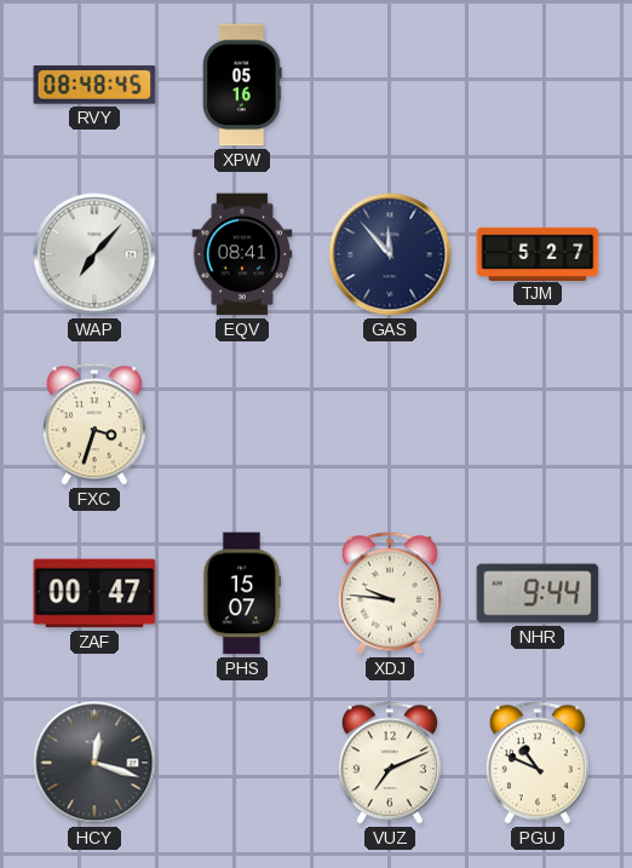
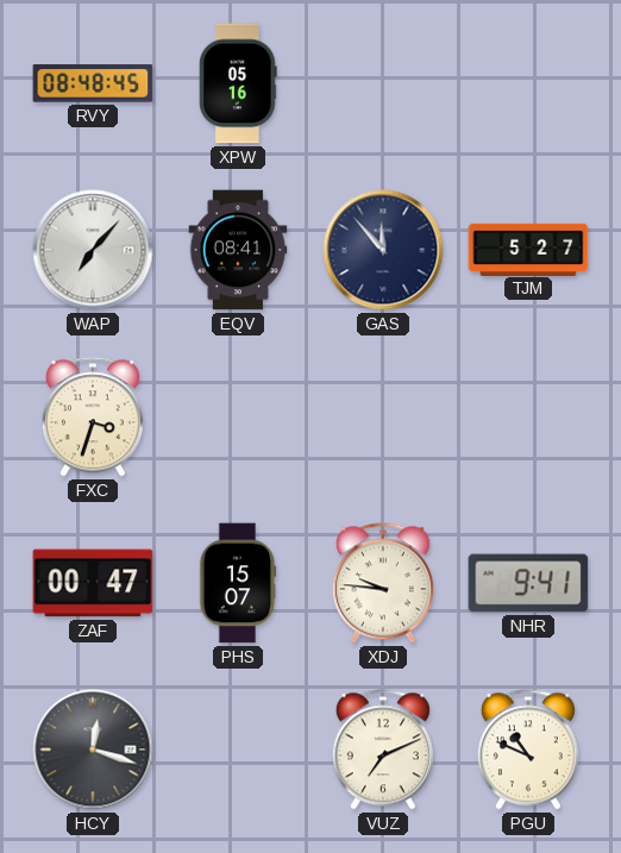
NHR: 9:44 -> 9:41 (528, 583)
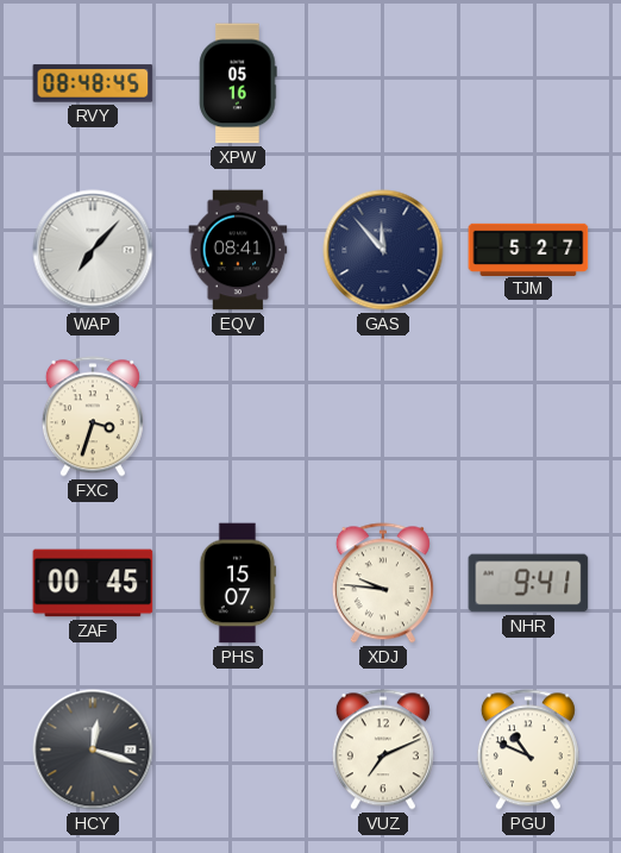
ZAF: 00:47 -> 00:45 (93, 583)
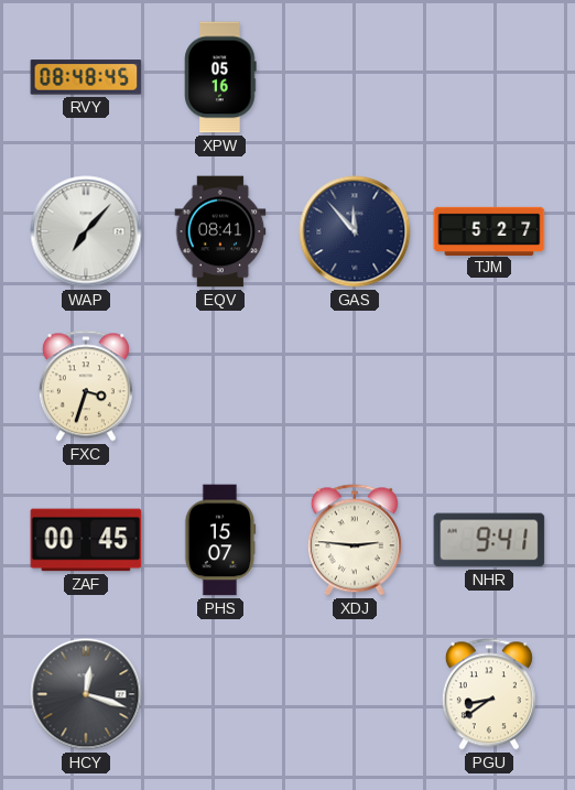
XDJ: 9:46 -> 2:46 (355, 540)
VUZ: 7:11 -> none (383, 749)
PGU: 10:49 -> 8:39 (489, 694)
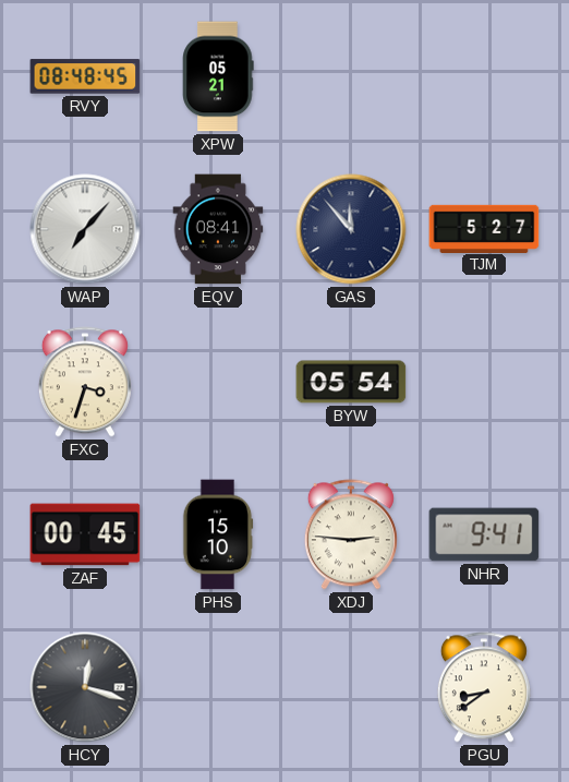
XPW: 05:16 -> 05:21 (218, 76)
BYW: none -> 05:54 (351, 382)
PHS: 15:07 -> 15:10 (218, 534)
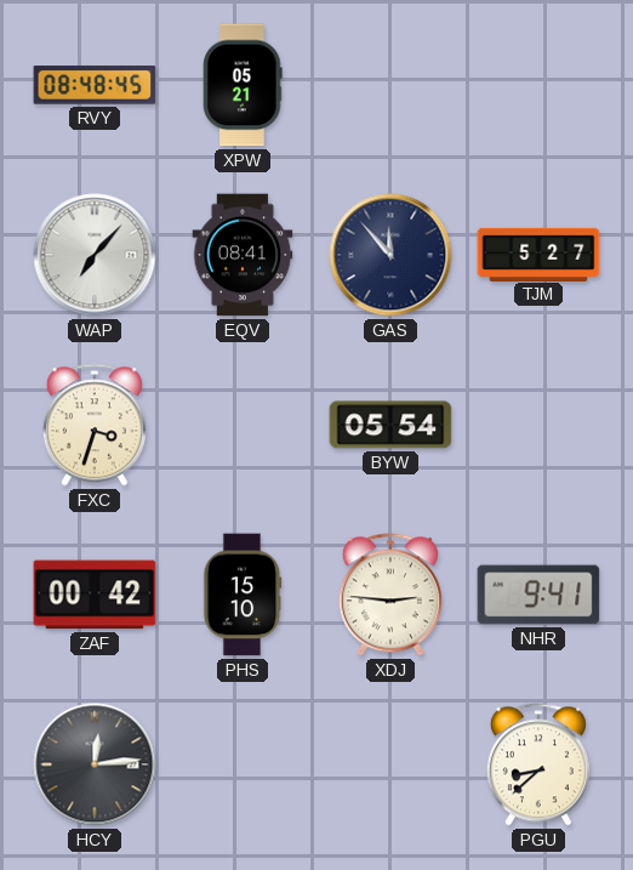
ZAF: 00:45 -> 00:42 (95, 595)
HCY: 12:18 -> 12:14 (95, 764)
PGU: 8:39 -> 8:38 (538, 764)
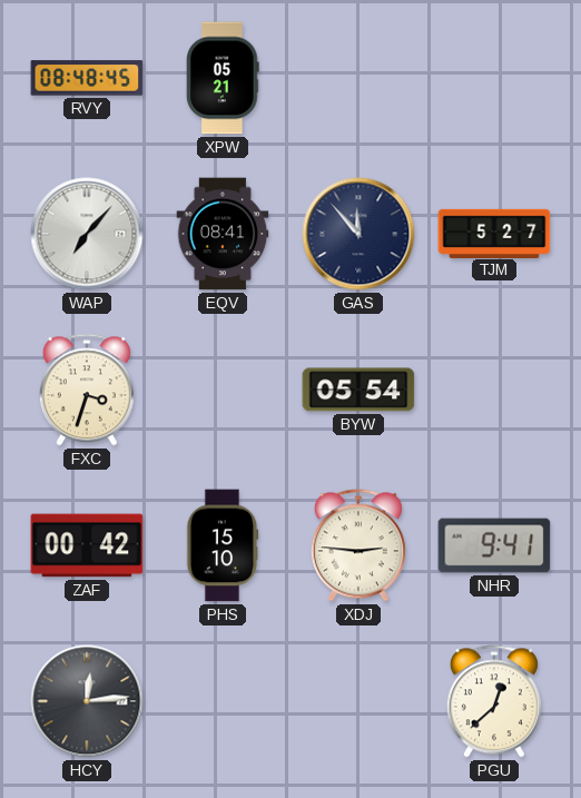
PGU: 8:38 -> 12:38 (494, 701)
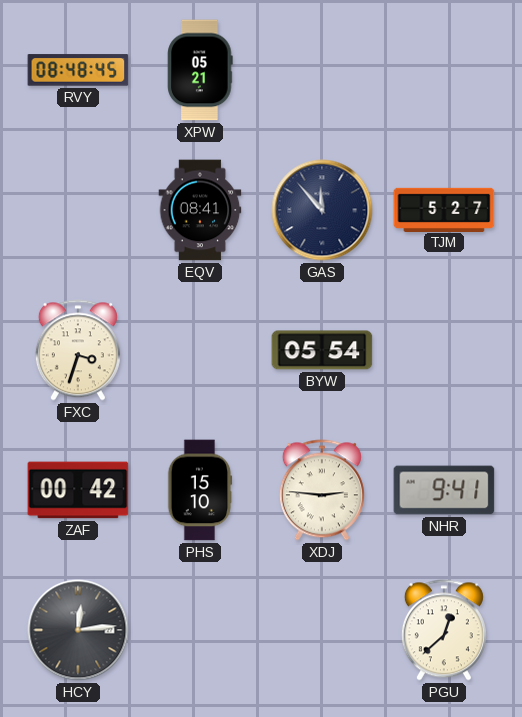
WAP: 7:07 -> none (87, 234)
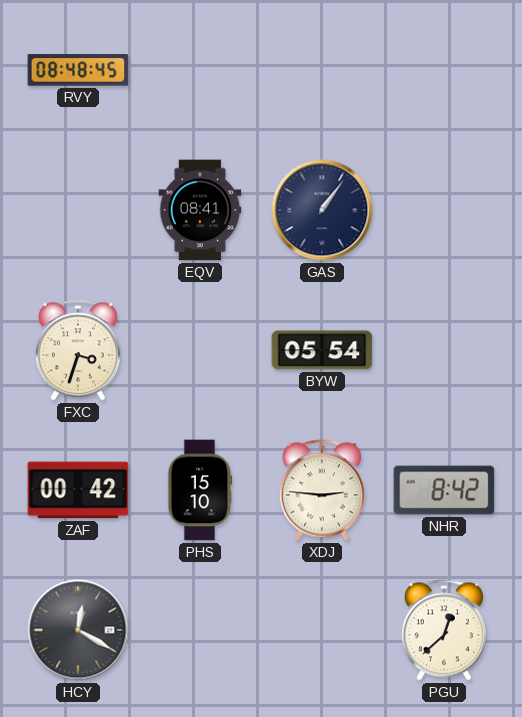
XPW: 05:21 -> none (200, 70)
GAS: 11:53 -> 1:06 (322, 210)
TJM: 5:27 -> none (444, 209)
NHR: 9:41 -> 8:42 (444, 490)
HCY: 12:14 -> 12:20 (78, 630)
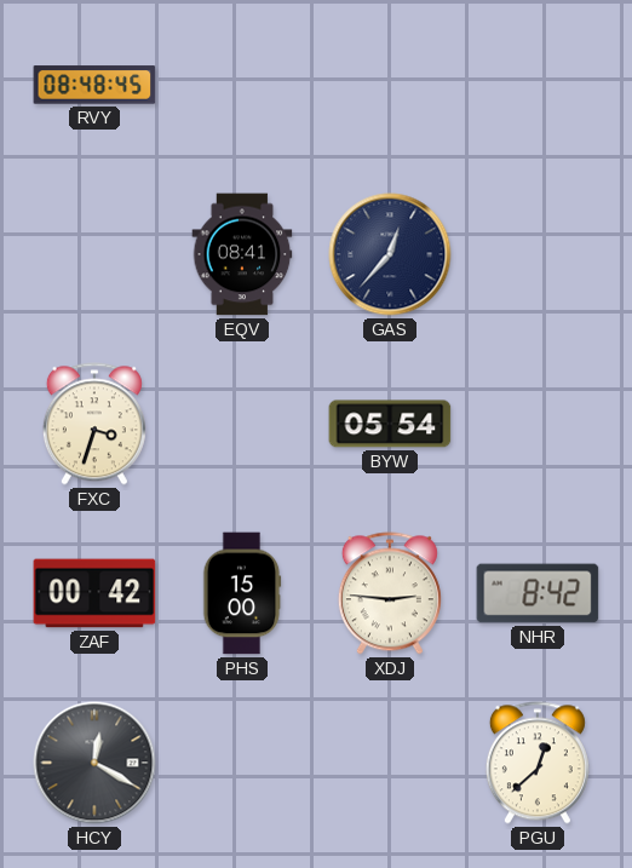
GAS: 1:06 -> 12:37 (390, 254)
PHS: 15:10 -> 15:00 (242, 593)
